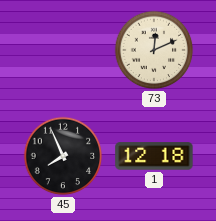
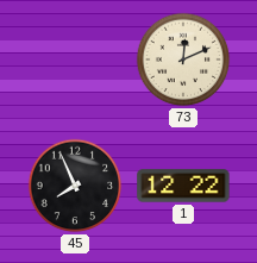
1: 12:18 -> 12:22 (183, 186)
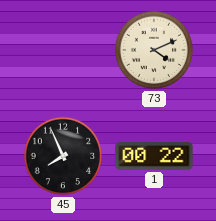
73: 12:11 -> 4:11 (154, 50)
1: 12:22 -> 00:22 (154, 156)
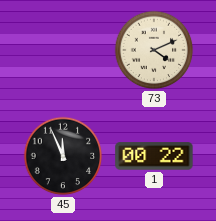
45: 7:56 -> 11:56 (63, 156)
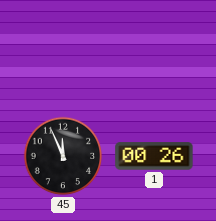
73: 4:11 -> none (154, 50)
1: 00:22 -> 00:26 (154, 156)
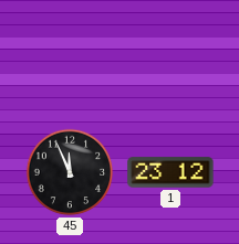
1: 00:26 -> 23:12 (170, 172)
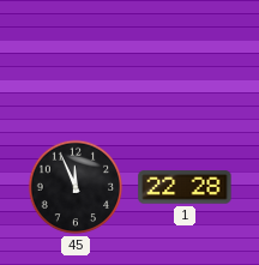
1: 23:12 -> 22:28 (185, 187)
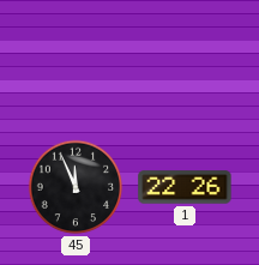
1: 22:28 -> 22:26 (185, 187)
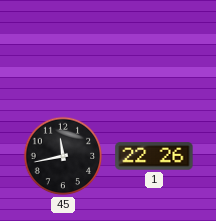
45: 11:56 -> 11:43 (63, 156)
